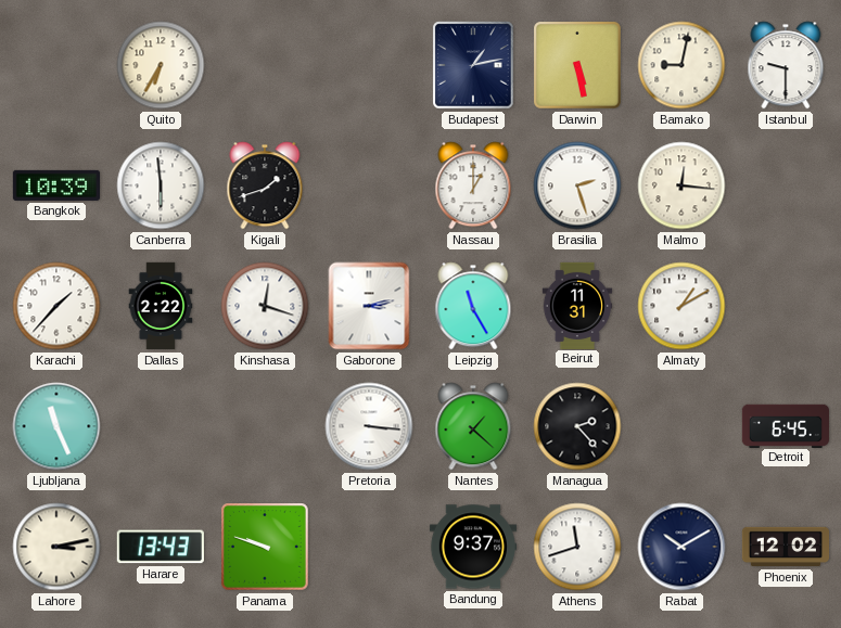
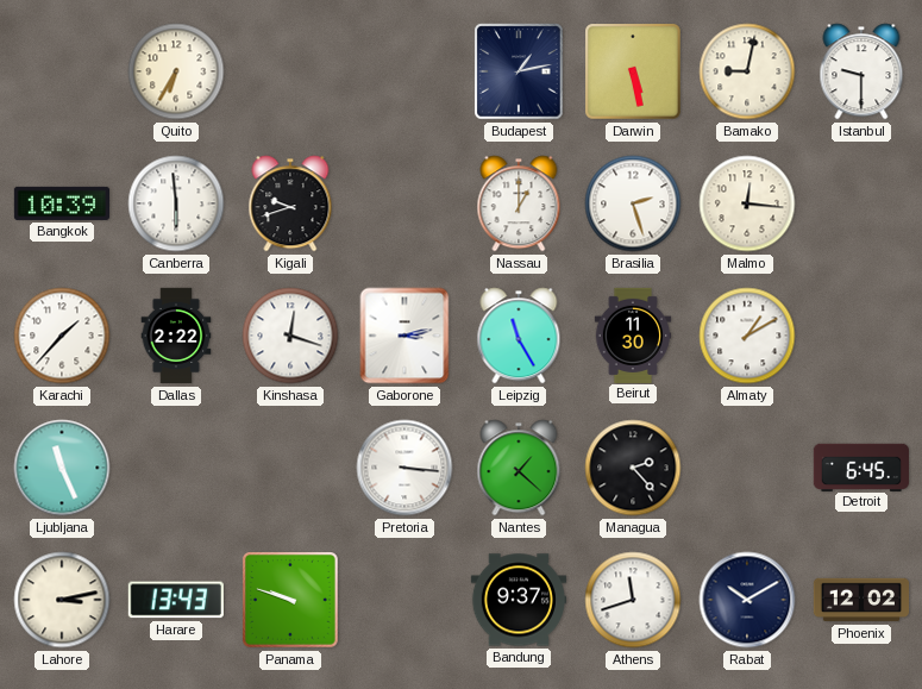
Kigali: 1:42 -> 9:42 (290, 203)
Beirut: 11:31 -> 11:30 (633, 334)
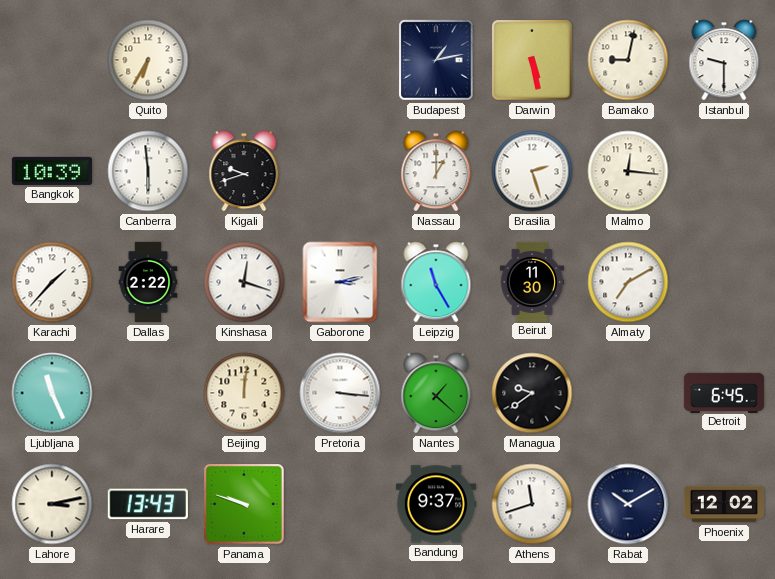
Almaty: 1:10 -> 7:10 (628, 282)
Beijing: none -> 12:01 (244, 393)
Managua: 2:23 -> 9:39 (532, 393)
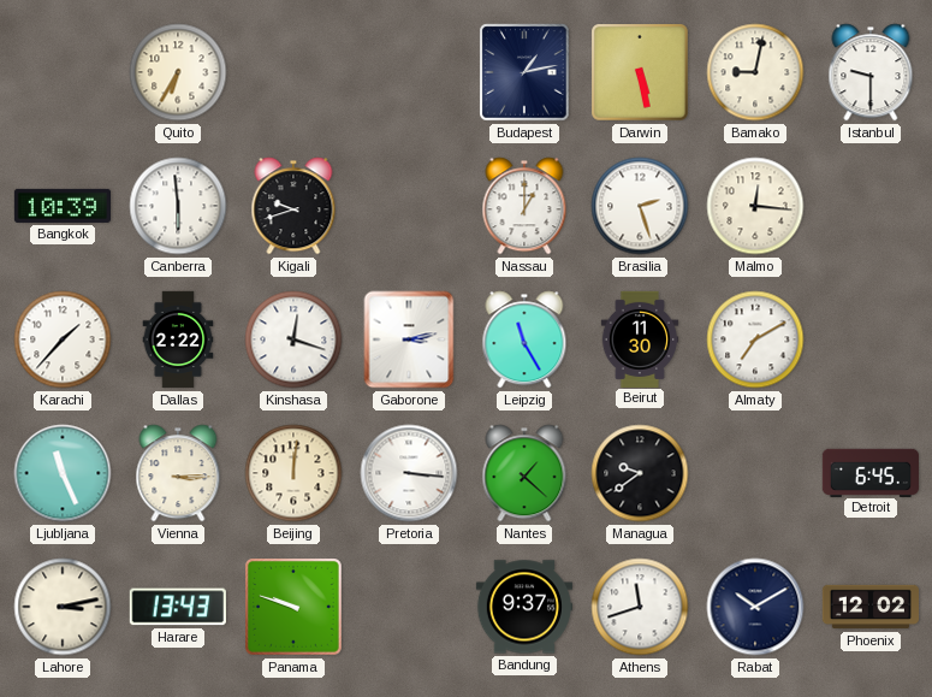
Vienna: none -> 3:15 (178, 473)
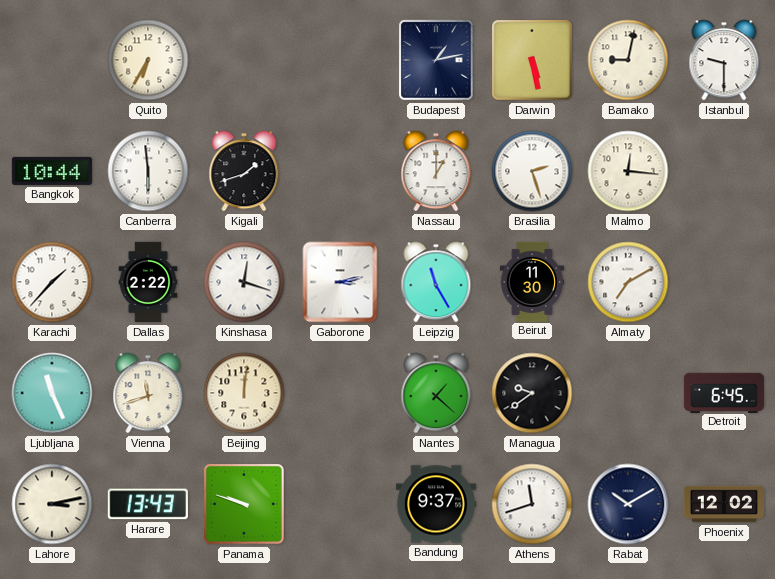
Bangkok: 10:39 -> 10:44 (51, 171)
Kigali: 9:42 -> 1:42 (244, 171)
Vienna: 3:15 -> 11:42 (148, 393)
Pretoria: 3:16 -> none (409, 473)
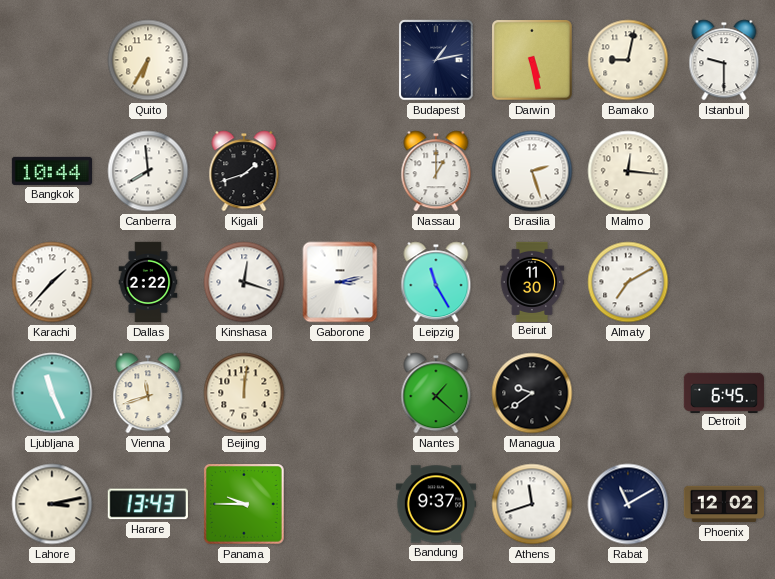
Canberra: 5:59 -> 7:59 (148, 171)
Panama: 9:48 -> 9:45 (245, 505)
Rabat: 10:10 -> 11:10 (628, 504)
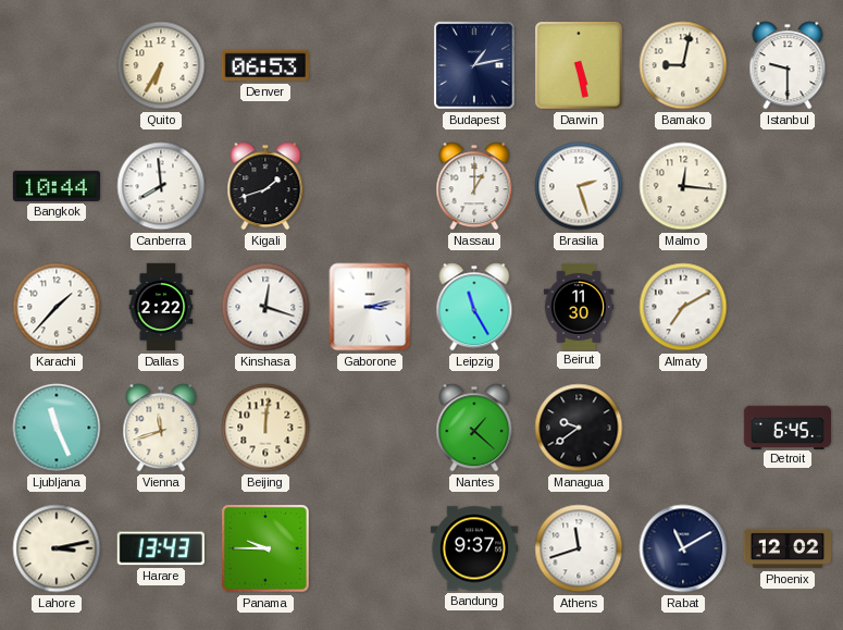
Denver: none -> 06:53 (264, 65)
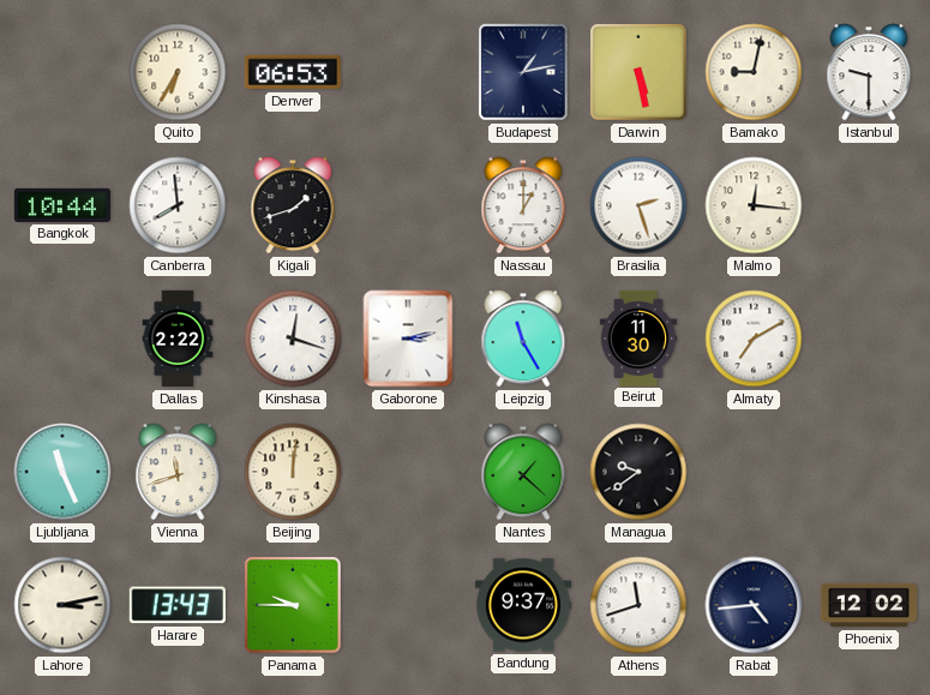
Karachi: 1:37 -> none (57, 307)
Detroit: 6:45 -> none (788, 427)
Rabat: 11:10 -> 4:44 (754, 605)
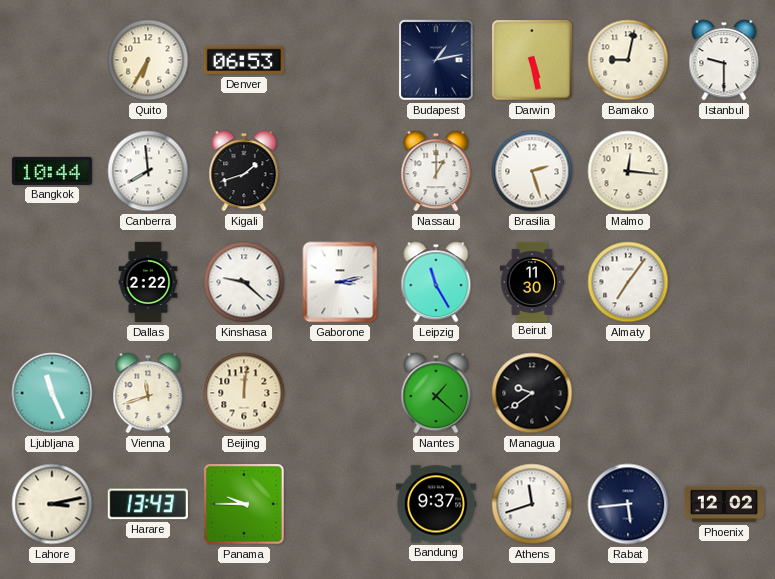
Kinshasa: 12:18 -> 9:22 (244, 282)
Almaty: 7:10 -> 7:06 (628, 282)
Rabat: 4:44 -> 5:44 (628, 504)
